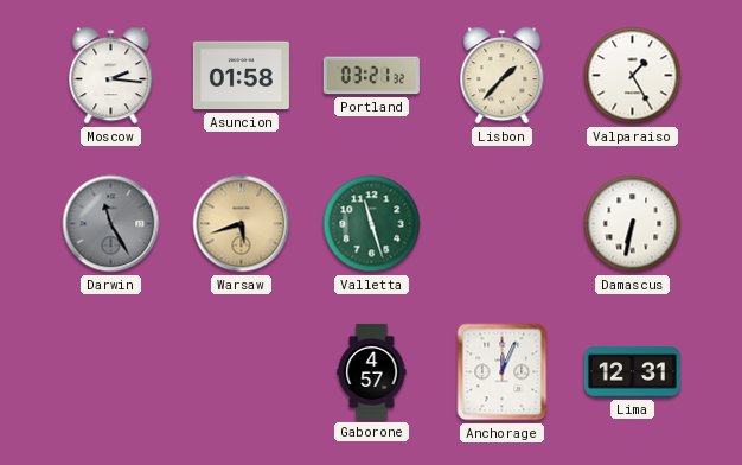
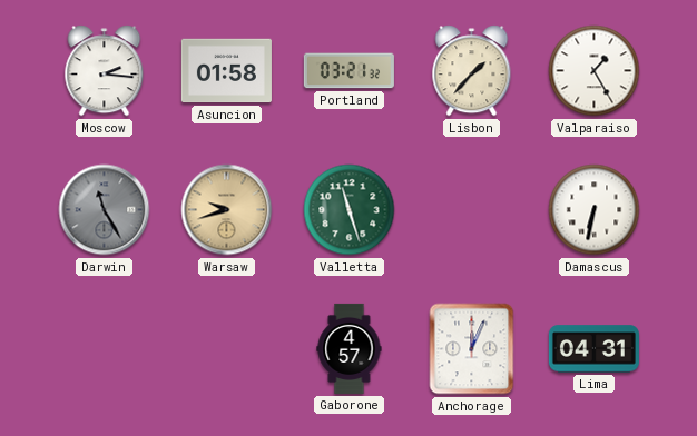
Warsaw: 5:42 -> 9:42 (227, 210)
Lima: 12:31 -> 04:31 (593, 349)
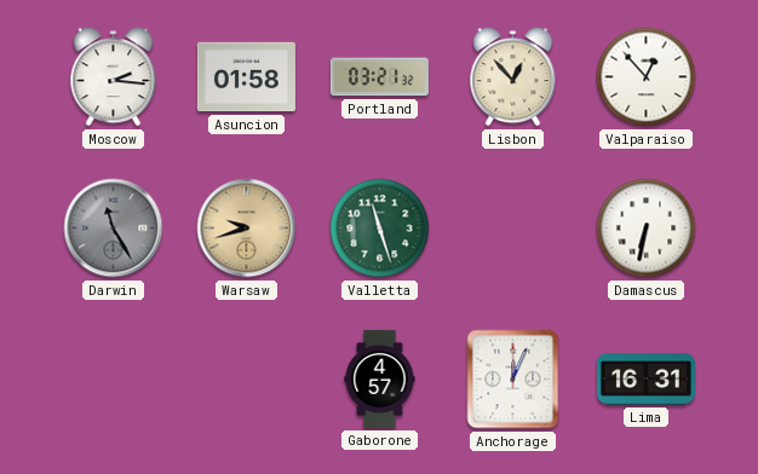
Lisbon: 1:37 -> 12:53 (513, 77)
Valparaiso: 1:25 -> 12:53 (647, 77)
Lima: 04:31 -> 16:31 (645, 380)
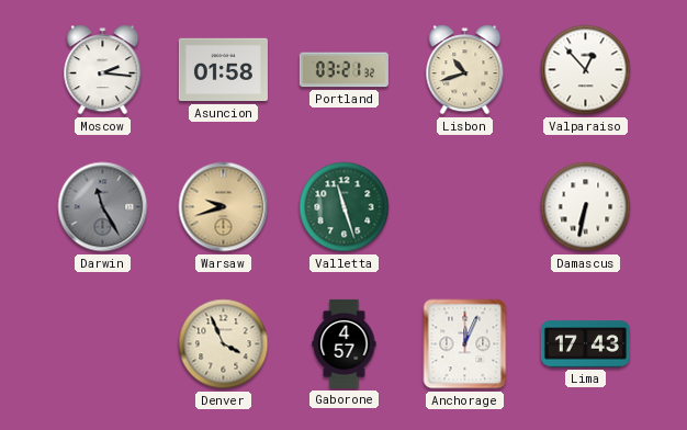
Lisbon: 12:53 -> 10:42 (465, 70)
Denver: none -> 3:56 (224, 344)
Lima: 16:31 -> 17:43 (585, 344)
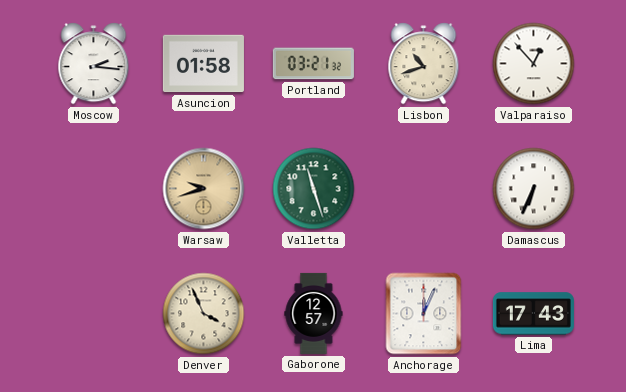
Darwin: 11:25 -> none (103, 207)
Damascus: 6:32 -> 6:34 (534, 189)
Gaborone: 4:57 -> 12:57 (314, 313)
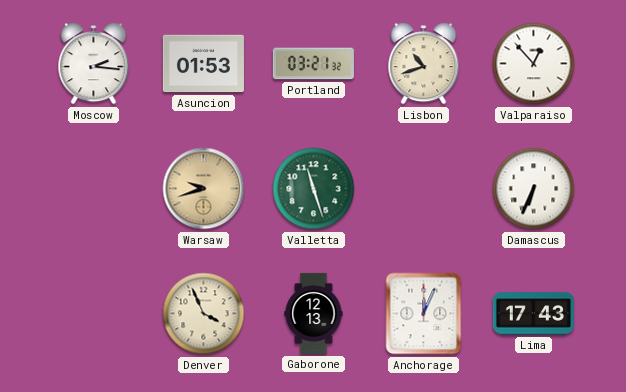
Asuncion: 01:58 -> 01:53 (203, 64)
Gaborone: 12:57 -> 12:13 (314, 313)
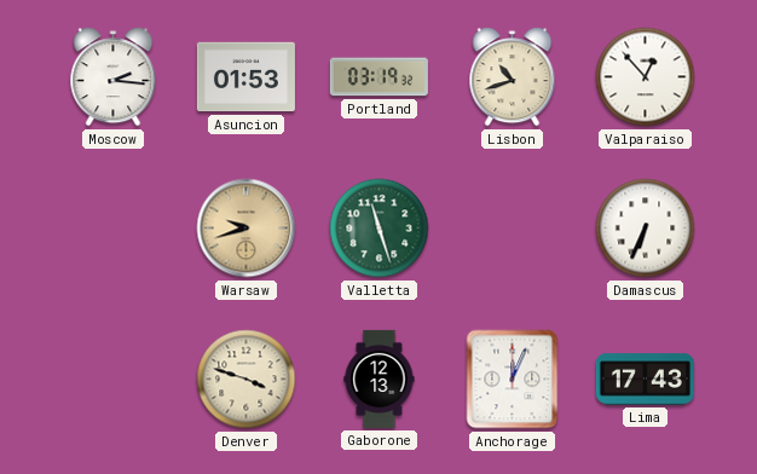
Portland: 03:21 -> 03:19 (379, 77)
Denver: 3:56 -> 3:48 (247, 380)
